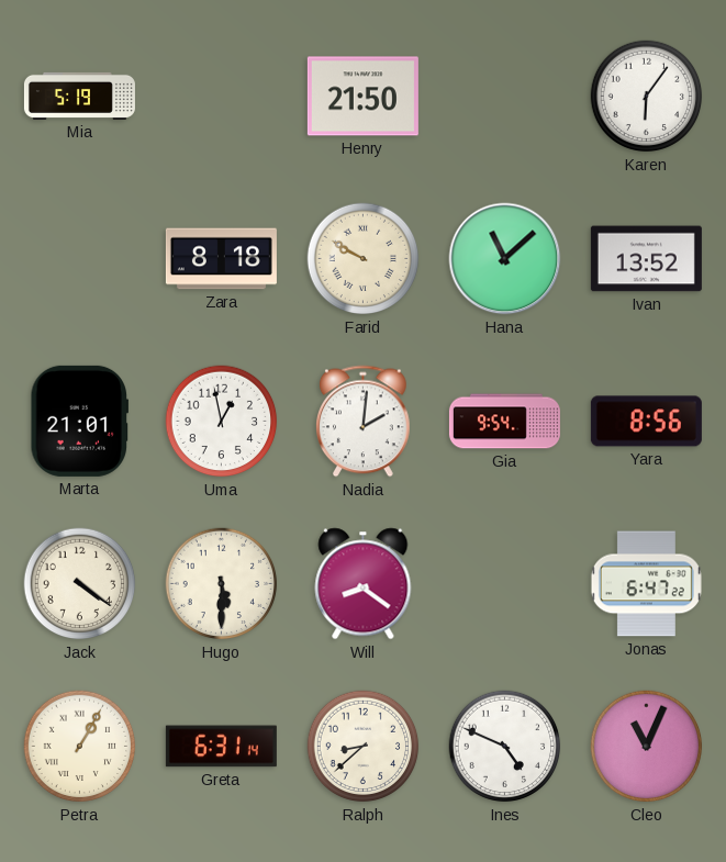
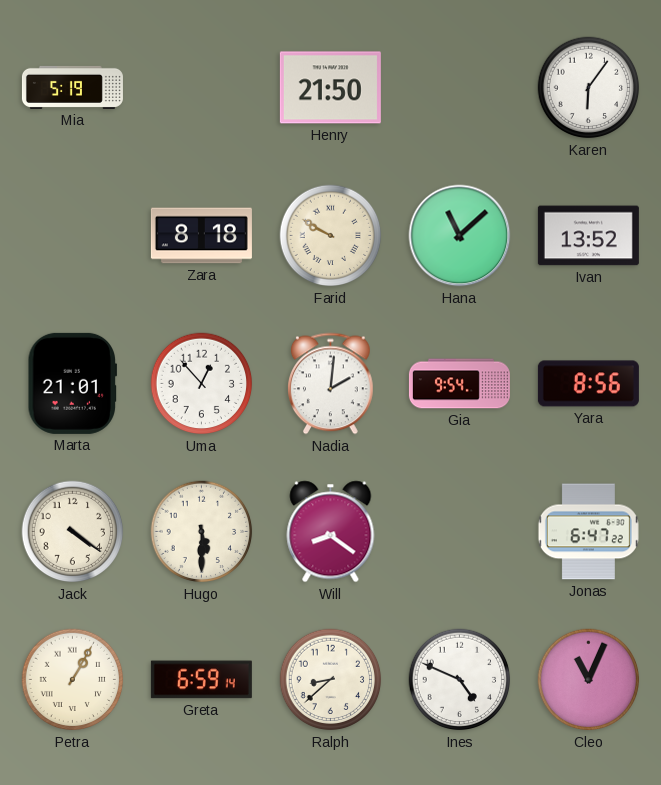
Uma: 12:58 -> 12:53 (202, 384)
Greta: 6:31 -> 6:59 (201, 680)
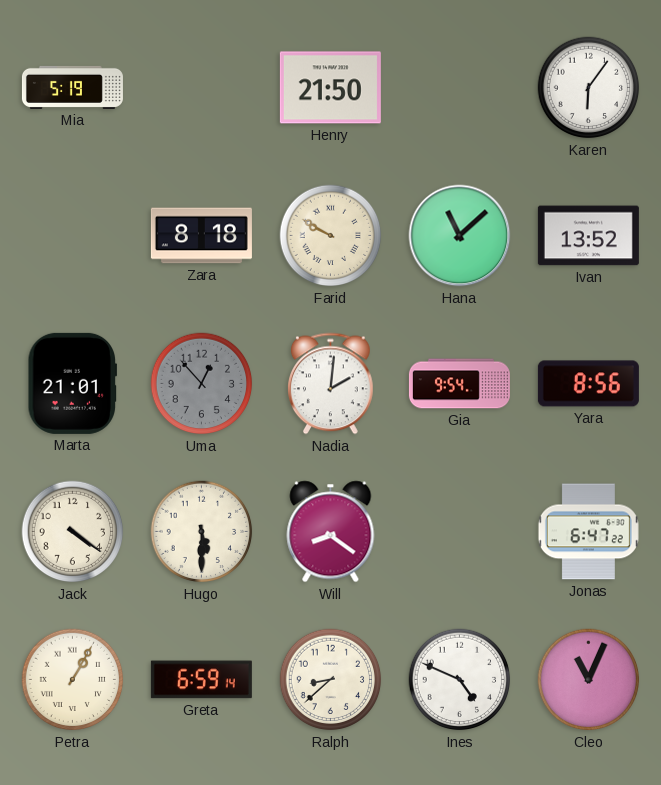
Uma dial: white -> grey (202, 384)
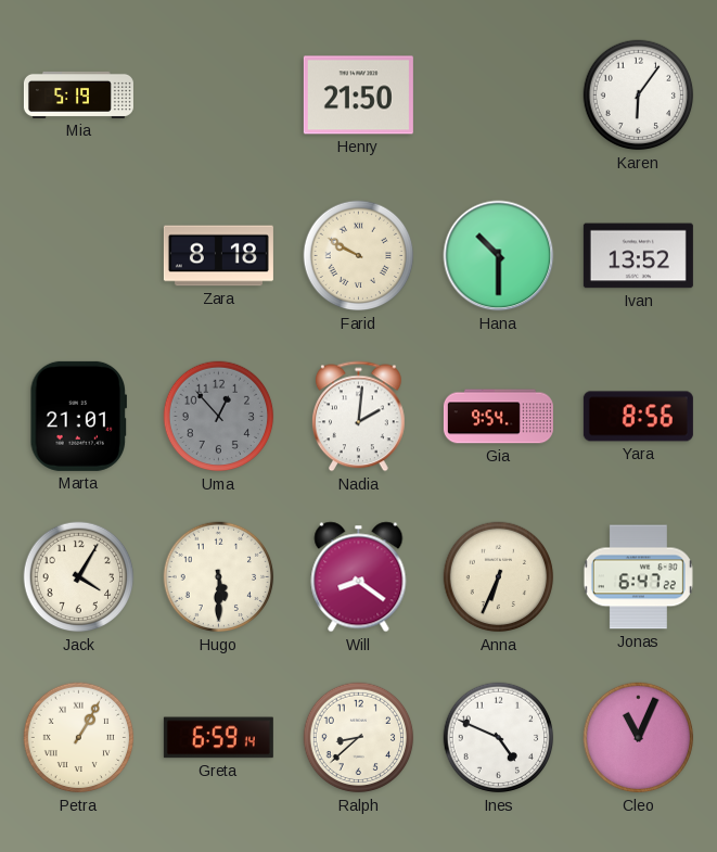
Hana: 11:08 -> 10:30 (499, 256)
Jack: 4:21 -> 4:05 (79, 577)
Anna: none -> 6:34 (499, 577)
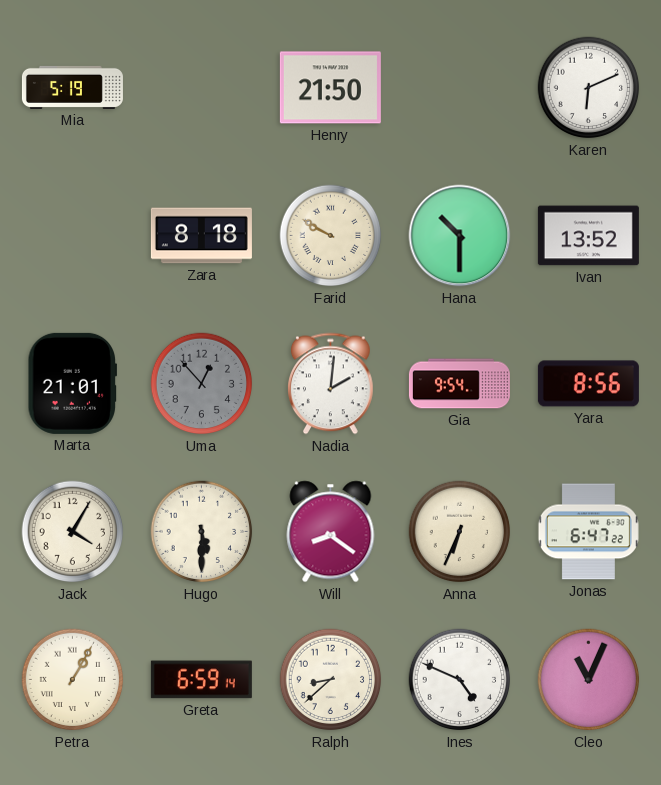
Karen: 6:06 -> 6:11 (589, 88)
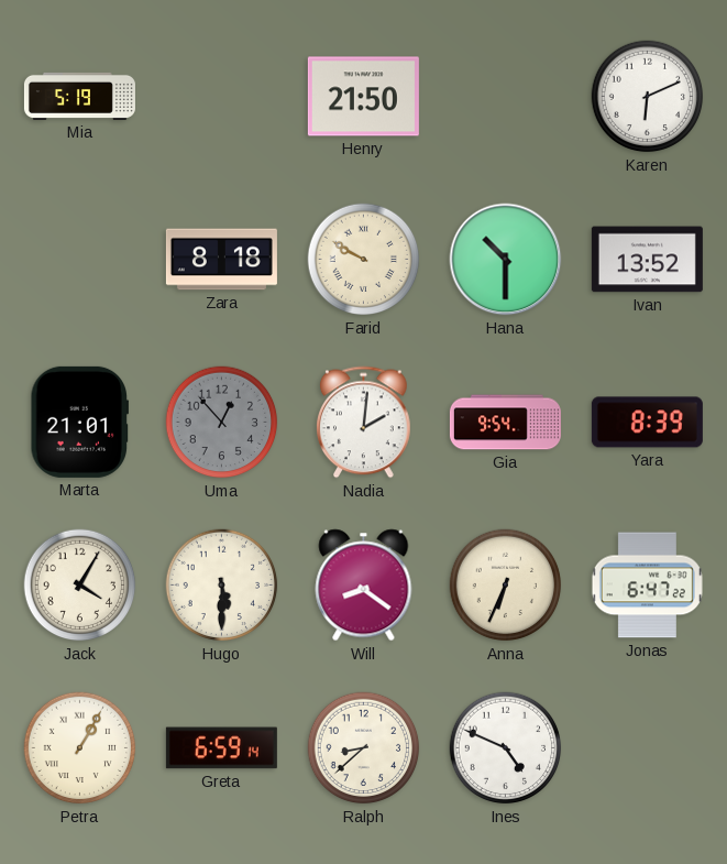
Yara: 8:56 -> 8:39 (647, 423)
Cleo: 11:04 -> none (589, 680)
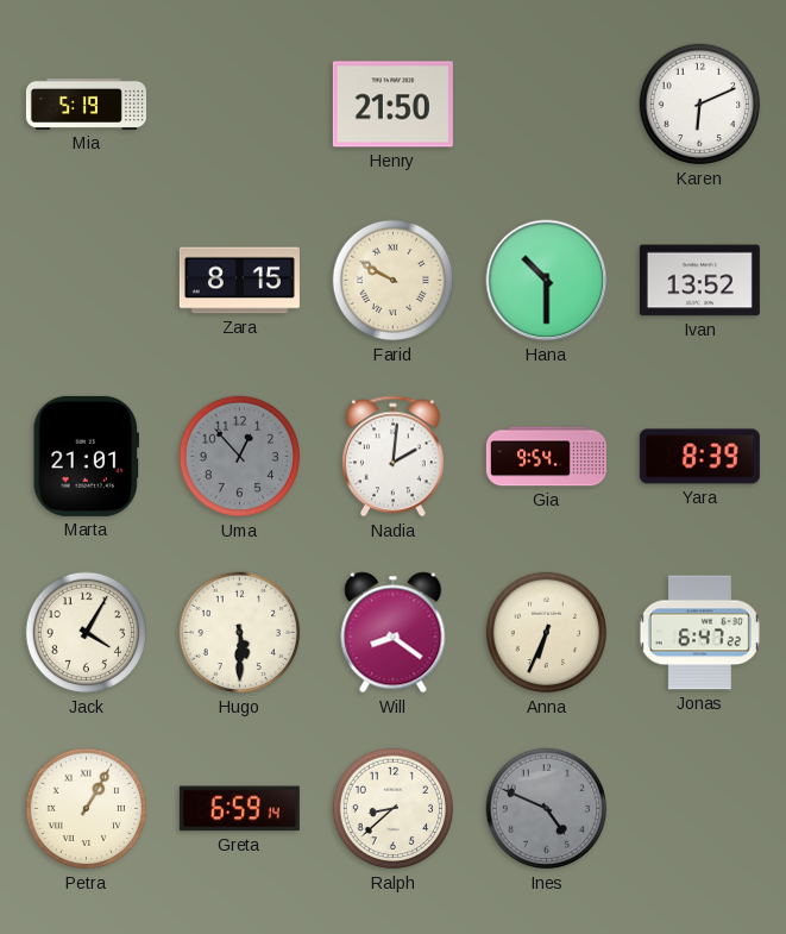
Zara: 8:18 -> 8:15 (239, 281)
Ines dial: white -> grey (547, 809)
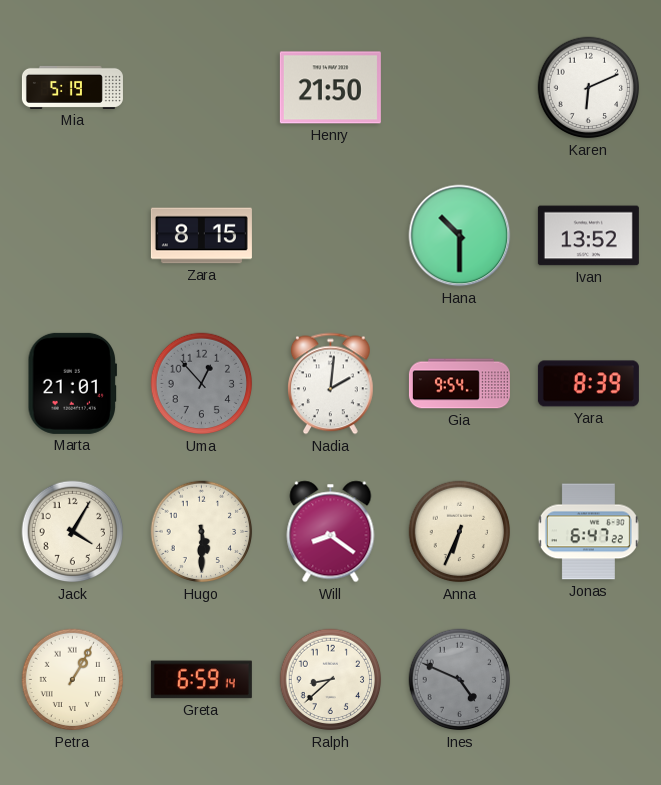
Farid: 9:50 -> none (394, 281)
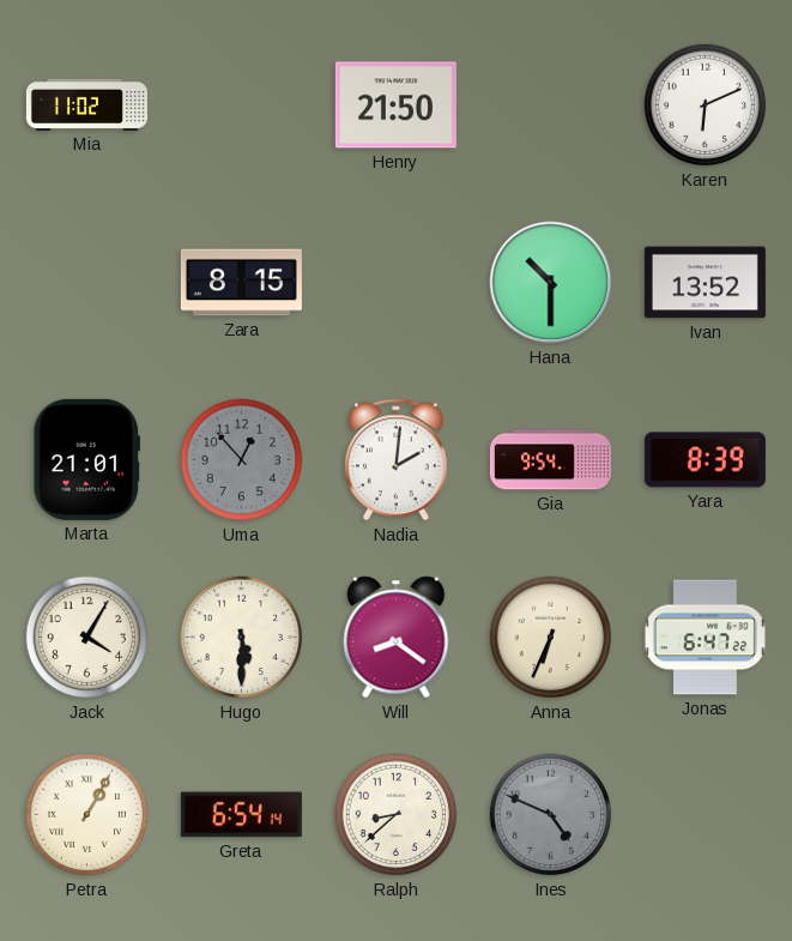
Mia: 5:19 -> 11:02 (86, 104)
Greta: 6:59 -> 6:54 (241, 815)
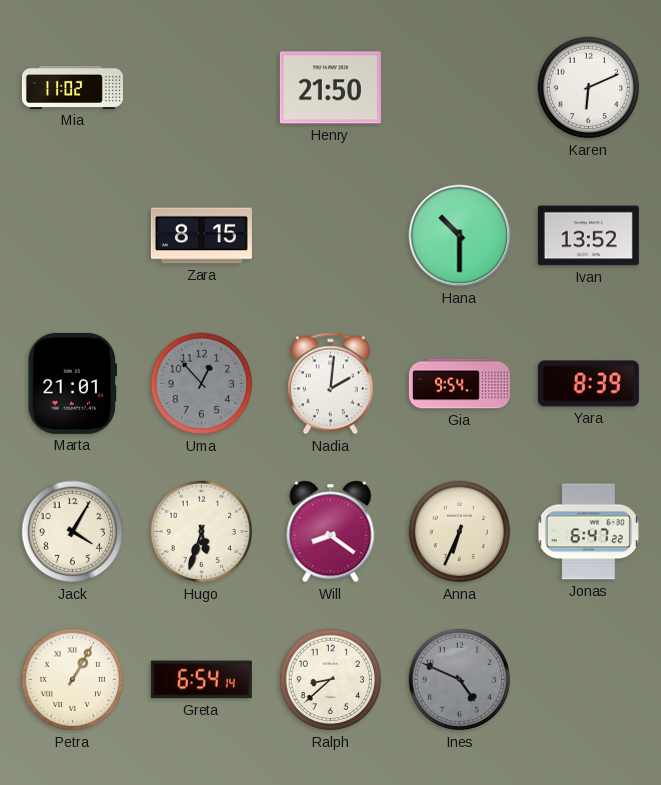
Hugo: 5:30 -> 5:33 (202, 532)
